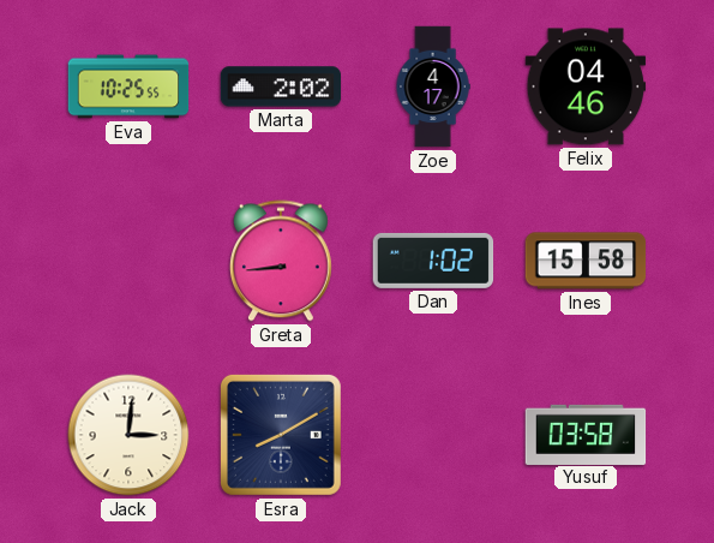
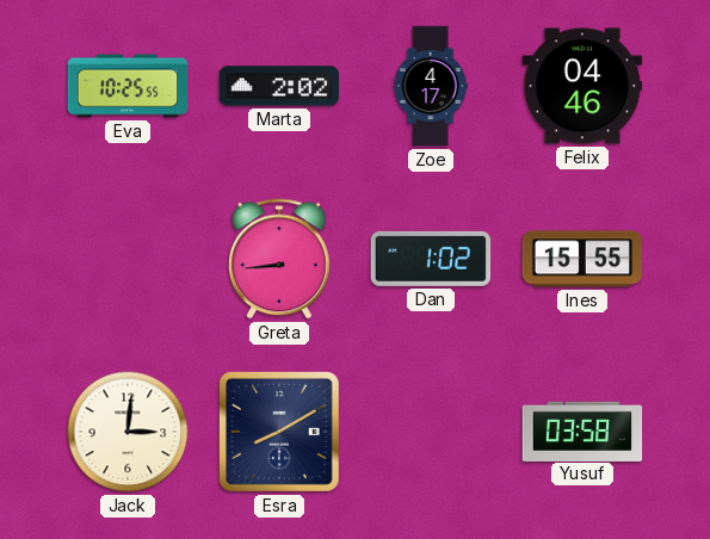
Ines: 15:58 -> 15:55 (582, 259)
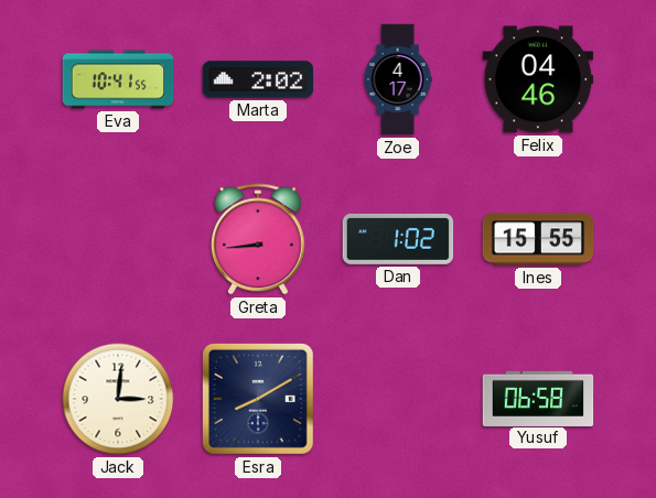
Eva: 10:25 -> 10:41 (118, 79)
Yusuf: 03:58 -> 06:58 (538, 398)
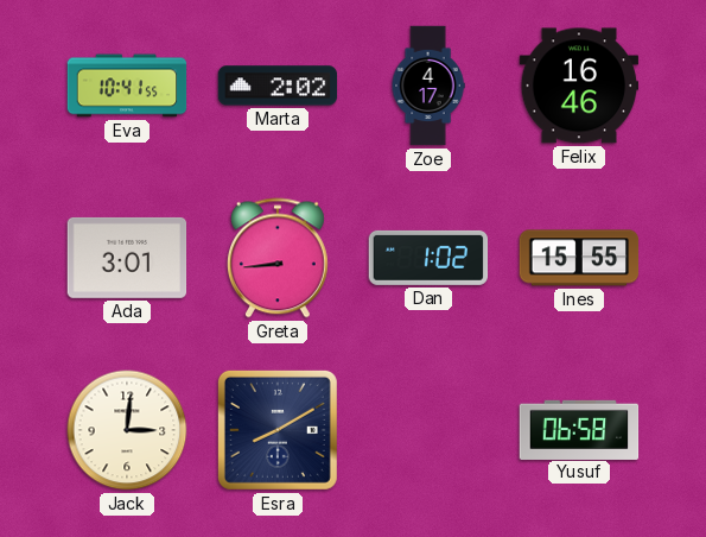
Felix: 04:46 -> 16:46 (579, 86)
Ada: none -> 3:01 (127, 258)
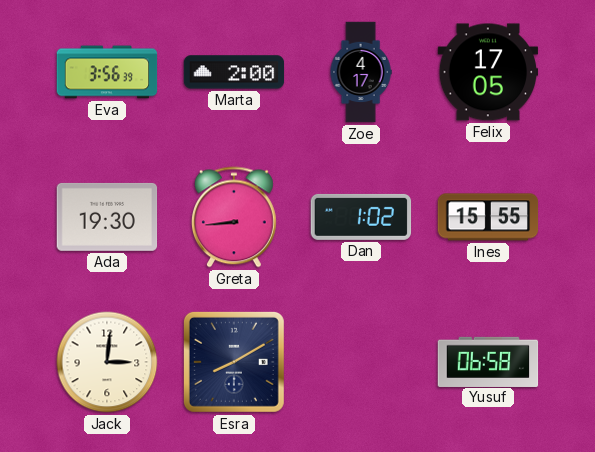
Eva: 10:41 -> 3:56 (107, 72)
Marta: 2:02 -> 2:00 (234, 72)
Felix: 16:46 -> 17:05 (488, 72)
Ada: 3:01 -> 19:30 (107, 217)
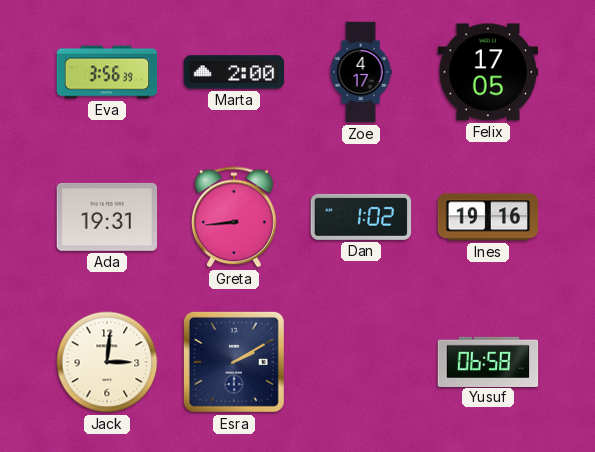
Ada: 19:30 -> 19:31 (107, 217)
Ines: 15:55 -> 19:16 (488, 217)
Esra: 8:10 -> 2:10 (234, 362)
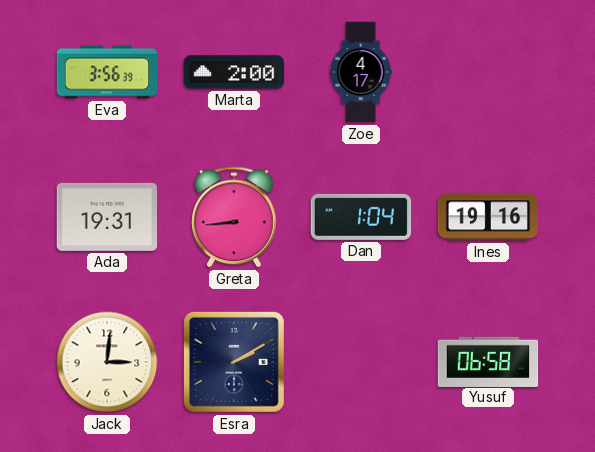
Felix: 17:05 -> none (488, 72)
Dan: 1:02 -> 1:04 (361, 217)
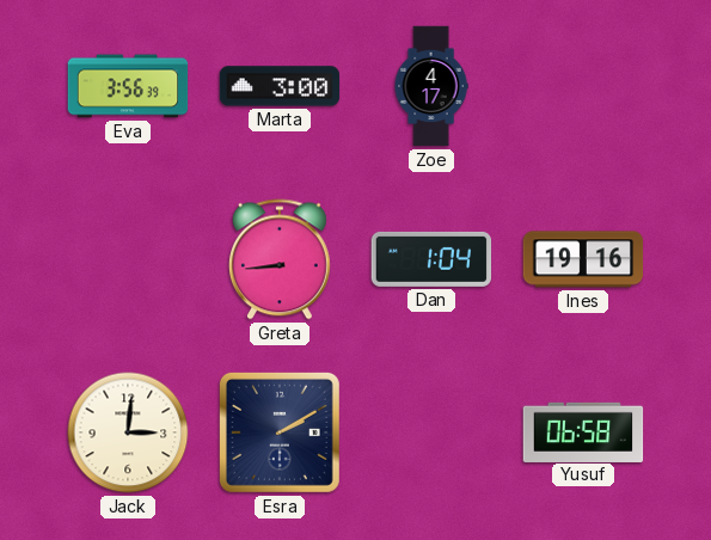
Marta: 2:00 -> 3:00 (280, 86)
Ada: 19:31 -> none (107, 217)
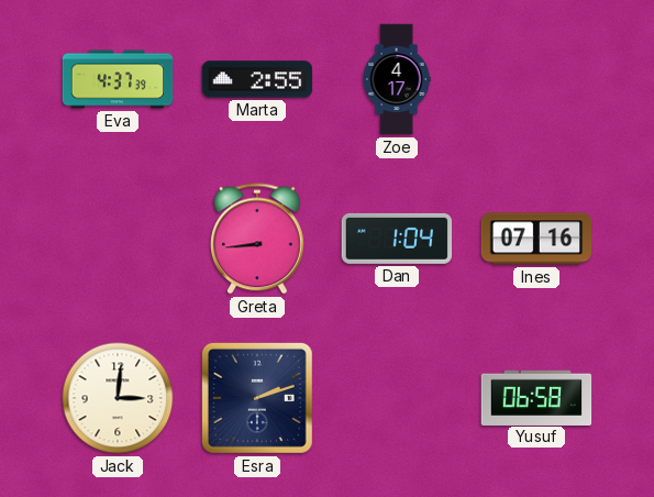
Eva: 3:56 -> 4:37 (118, 79)
Marta: 3:00 -> 2:55 (257, 79)
Ines: 19:16 -> 07:16 (536, 239)
Esra: 2:10 -> 2:12 (257, 398)
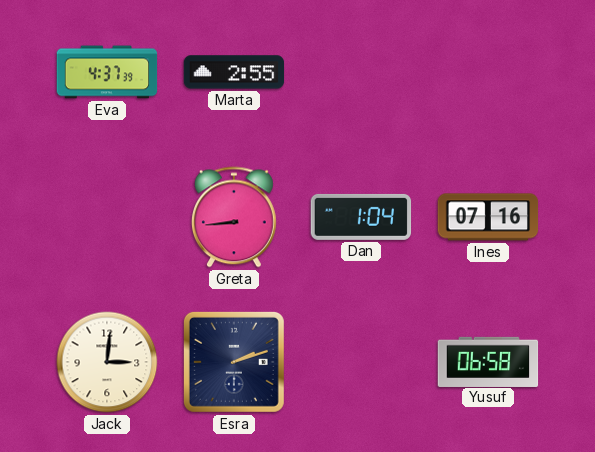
Zoe: 4:17 -> none (397, 79)
